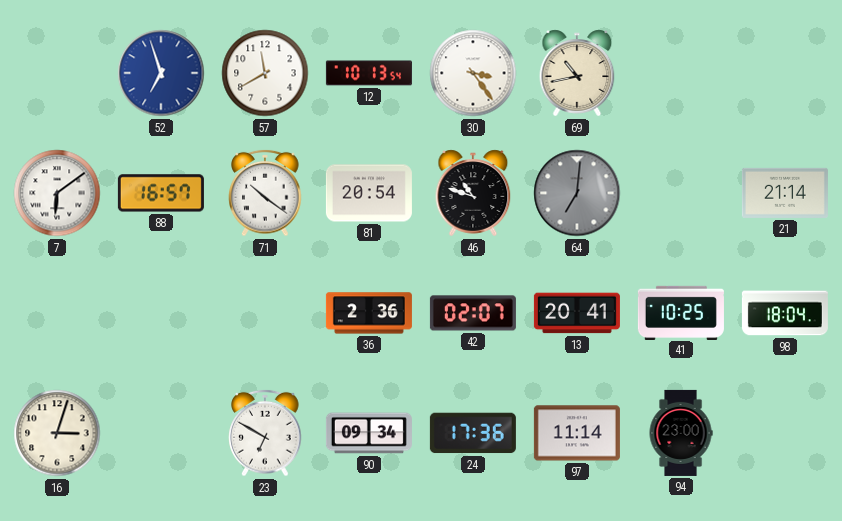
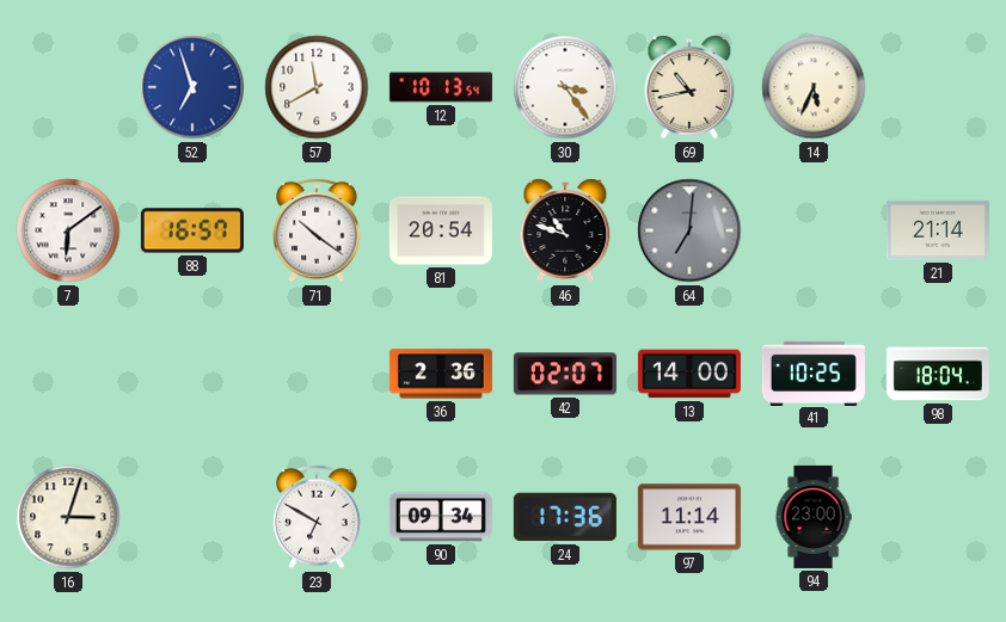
14: none -> 5:34 (814, 87)
13: 20:41 -> 14:00 (689, 374)
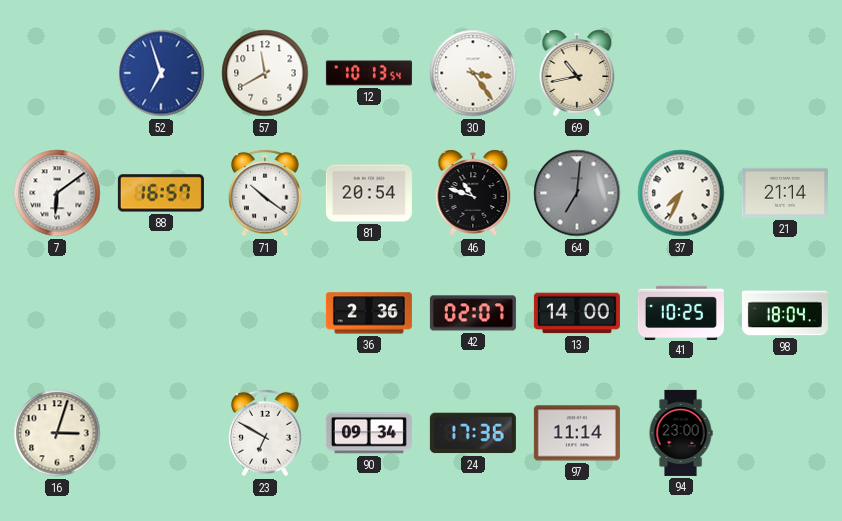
14: 5:34 -> none (814, 87)
37: none -> 7:34 (681, 193)
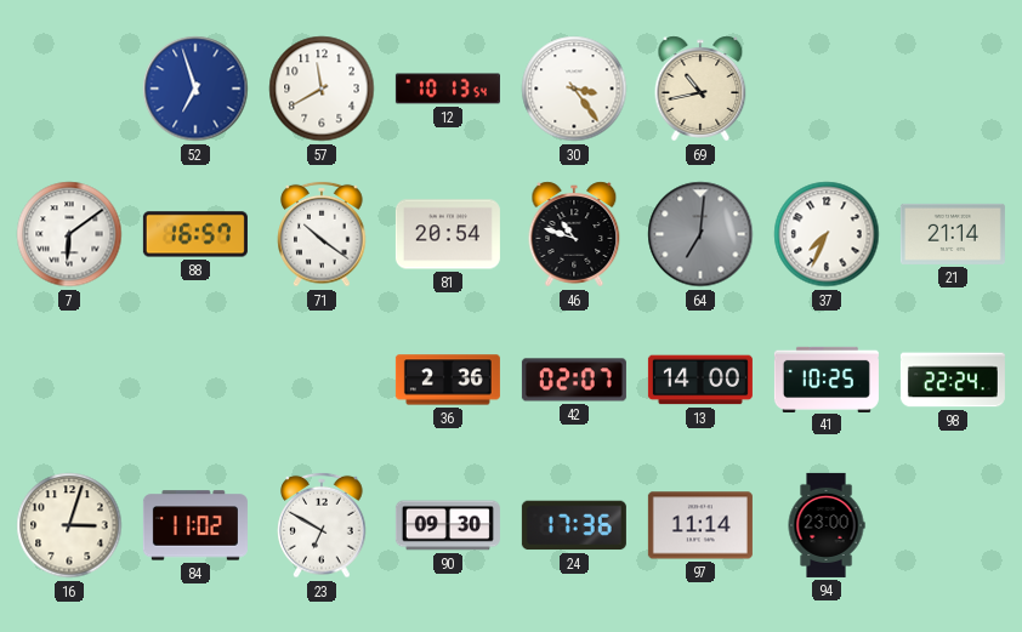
98: 18:04 -> 22:24 (953, 380)
84: none -> 11:02 (195, 525)
90: 09:34 -> 09:30 (448, 525)
